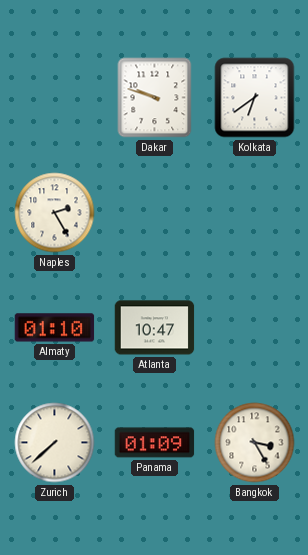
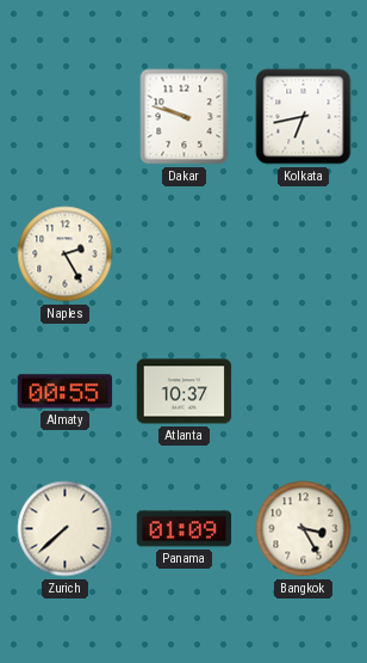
Kolkata: 6:39 -> 6:43 (304, 117)
Almaty: 01:10 -> 00:55 (66, 392)
Atlanta: 10:47 -> 10:37 (185, 392)
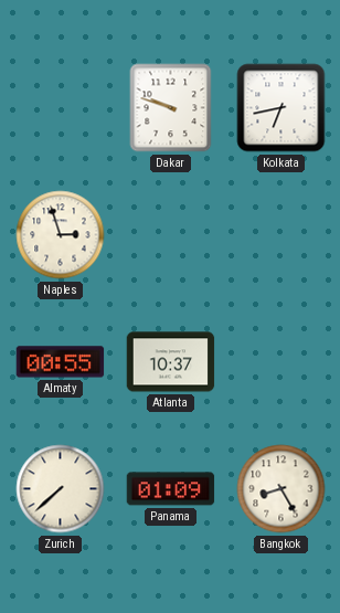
Naples: 2:25 -> 2:57 (61, 235)
Bangkok: 3:25 -> 8:25 (281, 489)
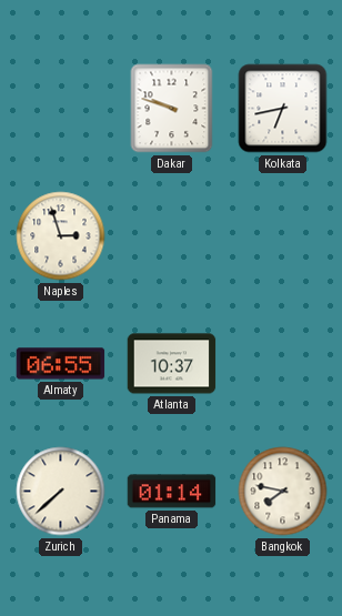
Almaty: 00:55 -> 06:55 (61, 364)
Panama: 01:09 -> 01:14 (172, 492)
Bangkok: 8:25 -> 7:47 (283, 492)
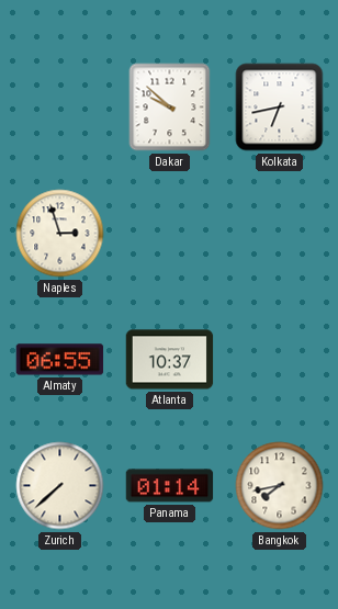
Dakar: 9:48 -> 9:52 (170, 108)
Bangkok: 7:47 -> 7:43 (280, 486)
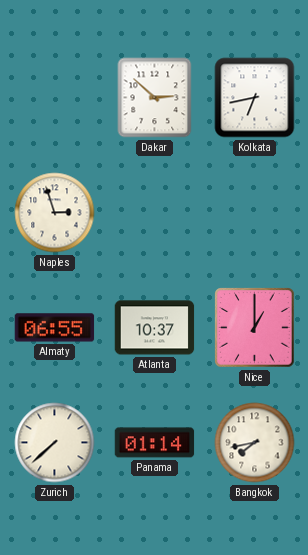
Dakar: 9:52 -> 2:52 (155, 98)
Nice: none -> 1:00 (255, 328)
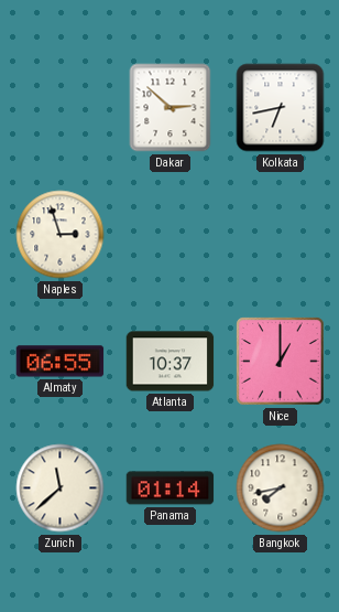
Zurich: 7:38 -> 11:38 (61, 488)
